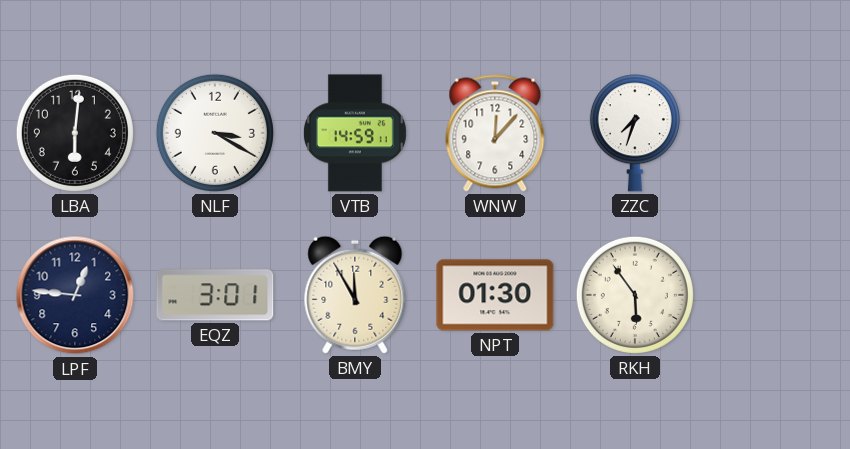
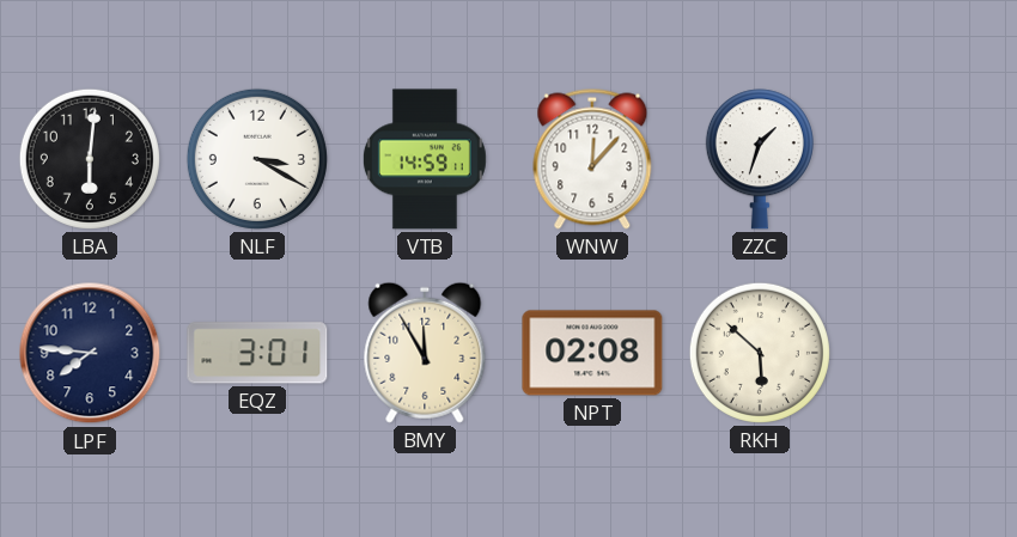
ZZC: 7:33 -> 1:33 (760, 159)
LPF: 12:46 -> 7:46 (90, 353)
NPT: 01:30 -> 02:08 (592, 353)
RKH: 5:54 -> 5:52 (760, 353)
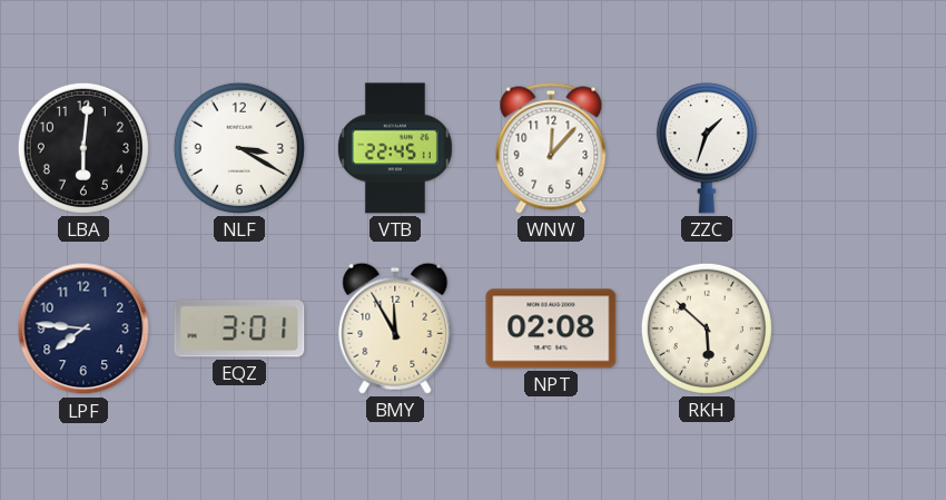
VTB: 14:59 -> 22:45 (395, 148)
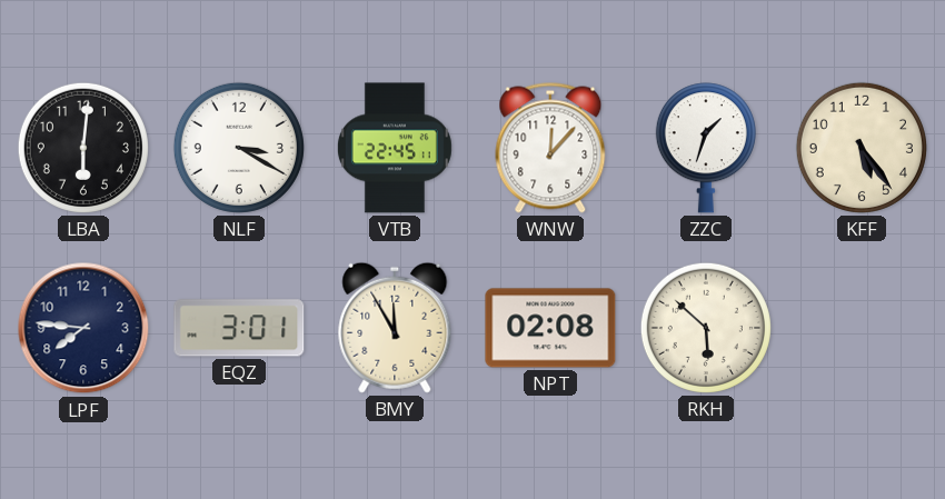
KFF: none -> 5:24 (862, 148)
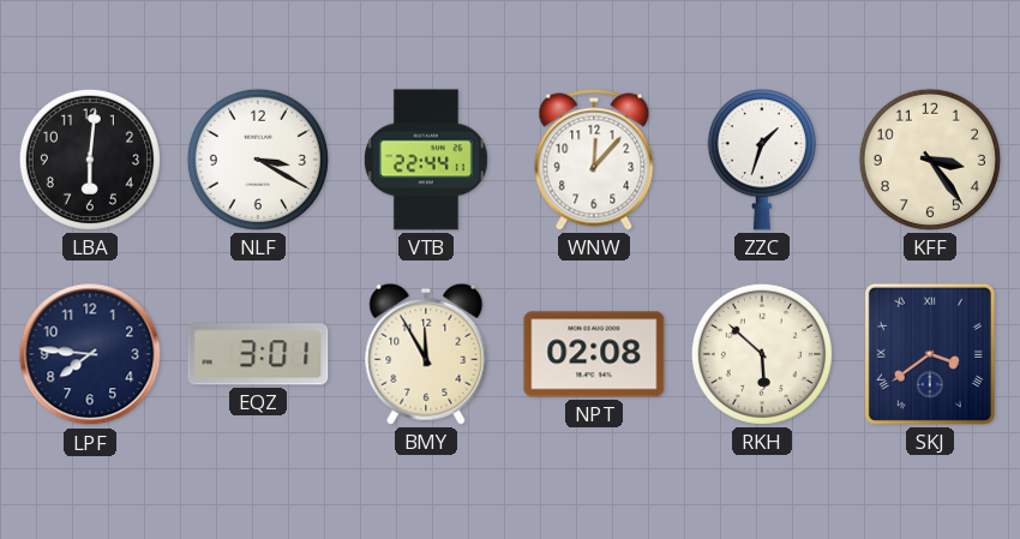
VTB: 22:45 -> 22:44 (426, 160)
KFF: 5:24 -> 3:24 (930, 160)
SKJ: none -> 3:39 (930, 354)
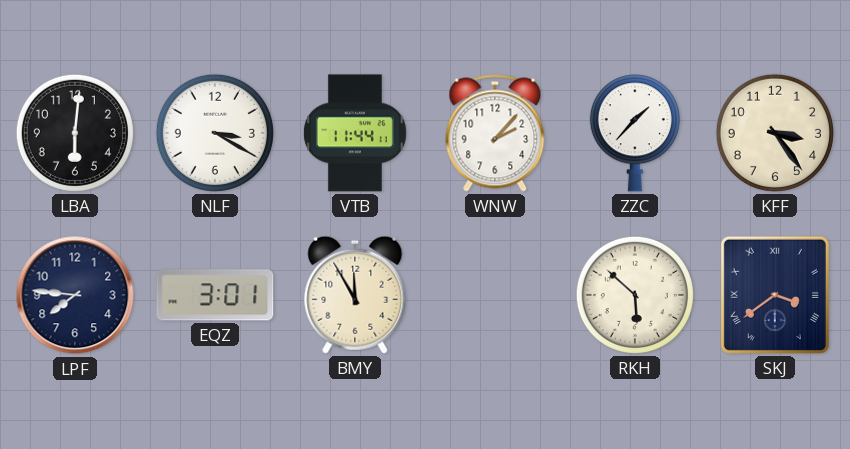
VTB: 22:44 -> 11:44 (355, 133)
WNW: 12:07 -> 2:07 (495, 133)
ZZC: 1:33 -> 1:37 (635, 133)
NPT: 02:08 -> none (594, 354)
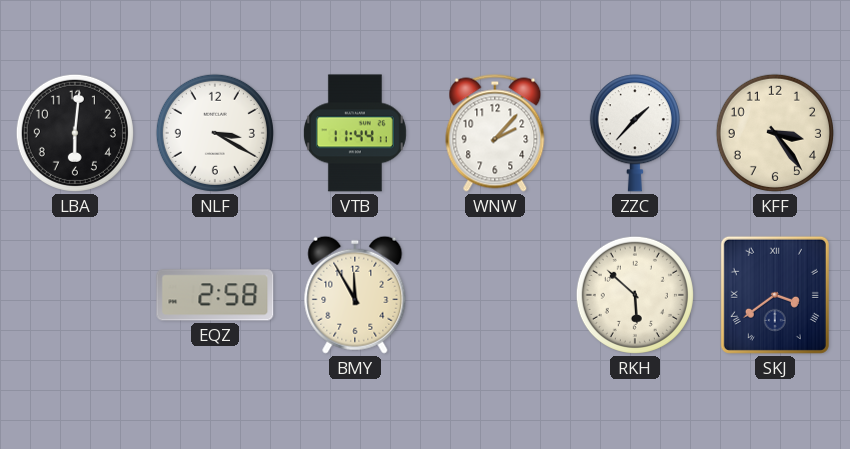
LPF: 7:46 -> none (75, 295)
EQZ: 3:01 -> 2:58 (215, 295)
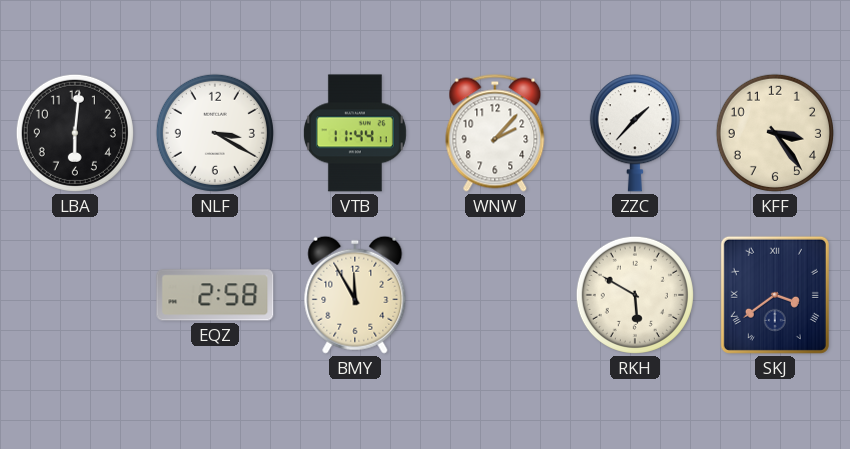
RKH: 5:52 -> 5:50 (635, 295)
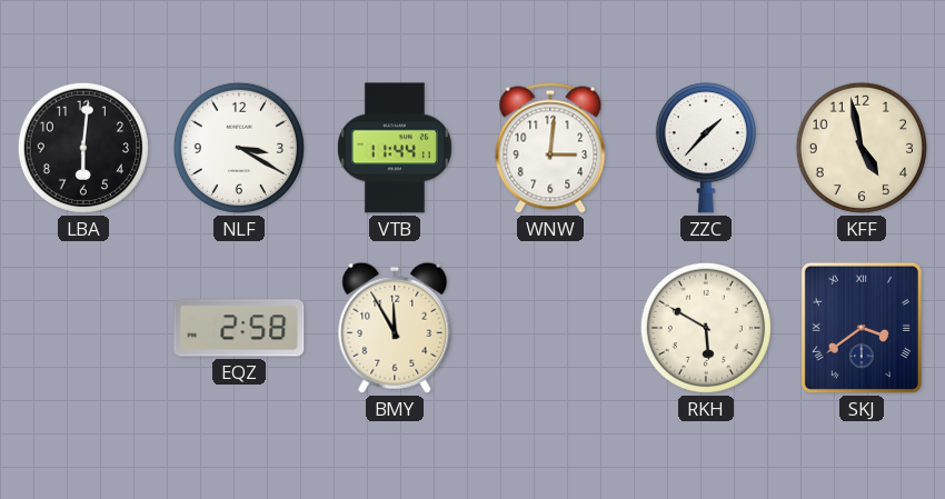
WNW: 2:07 -> 3:01 (550, 148)
KFF: 3:24 -> 4:58 (862, 148)
